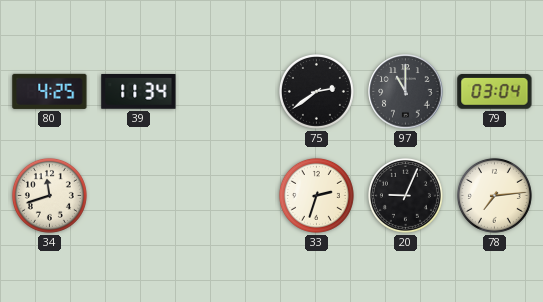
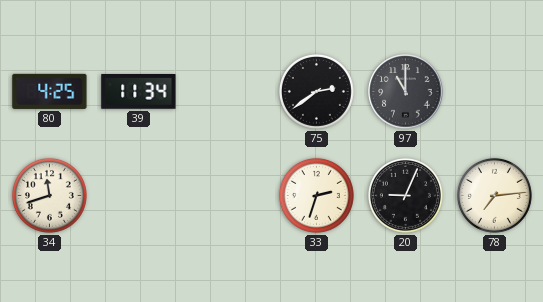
79: 03:04 -> none (495, 92)
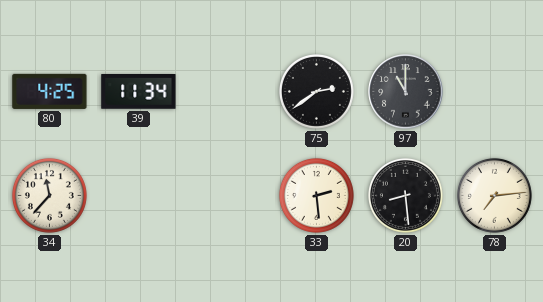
34: 11:42 -> 11:37 (49, 195)
33: 2:33 -> 2:29 (316, 195)
20: 9:04 -> 8:29 (405, 195)
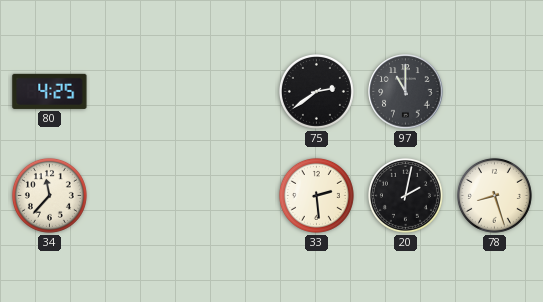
39: 11:34 -> none (139, 92)
20: 8:29 -> 2:02 (405, 195)
78: 7:14 -> 8:27 (494, 195)
